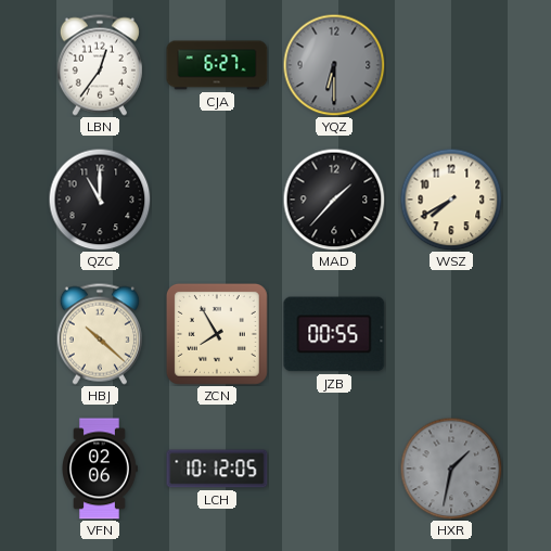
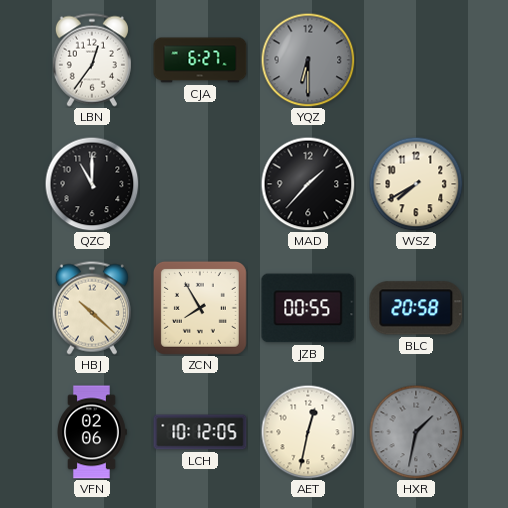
BLC: none -> 20:58 (416, 308)
AET: none -> 12:32 (308, 432)
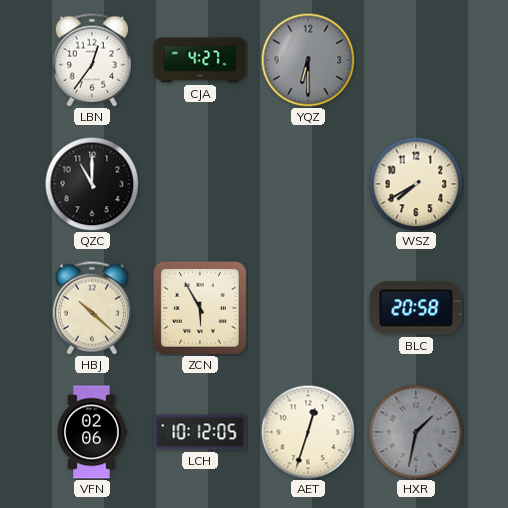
CJA: 6:27 -> 4:27 (200, 60)
MAD: 1:37 -> none (308, 184)
ZCN: 7:55 -> 5:55 (200, 308)
JZB: 00:55 -> none (308, 308)
AET: 12:32 -> 12:33 (308, 432)
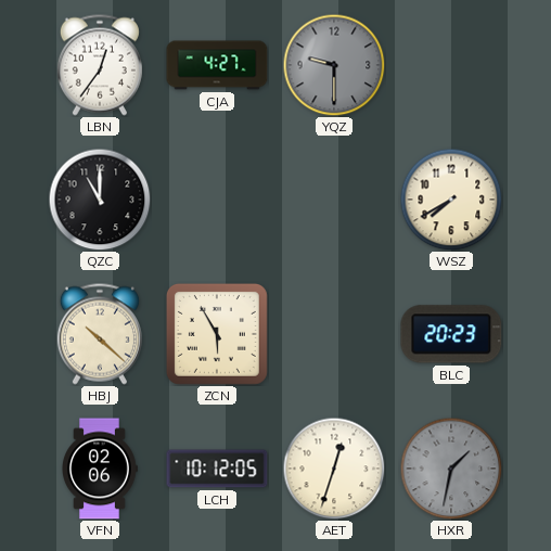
YQZ: 6:30 -> 9:30 (334, 65)
BLC: 20:58 -> 20:23 (451, 334)
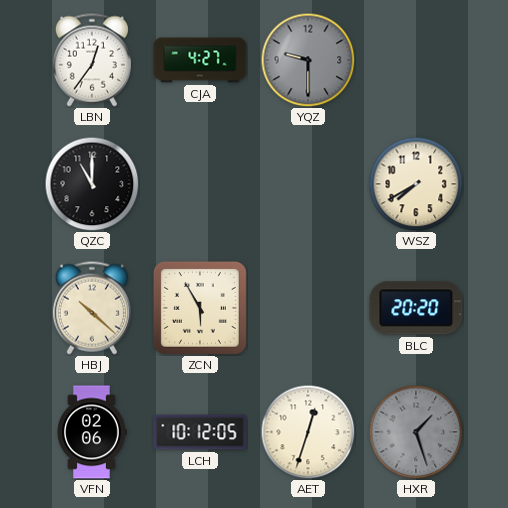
BLC: 20:23 -> 20:20 (416, 308)
HXR: 1:32 -> 1:27 (416, 432)
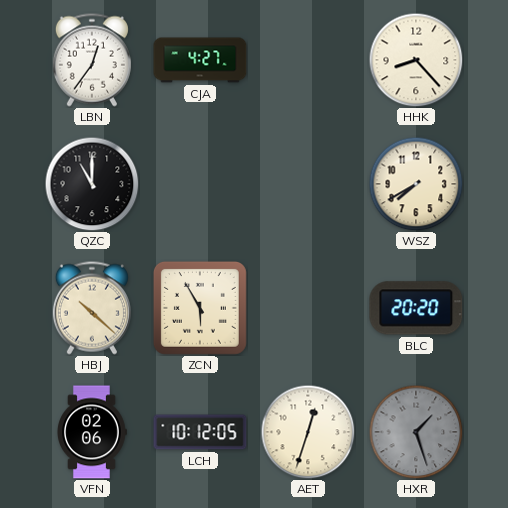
YQZ: 9:30 -> none (308, 60)
HHK: none -> 8:23 (416, 60)
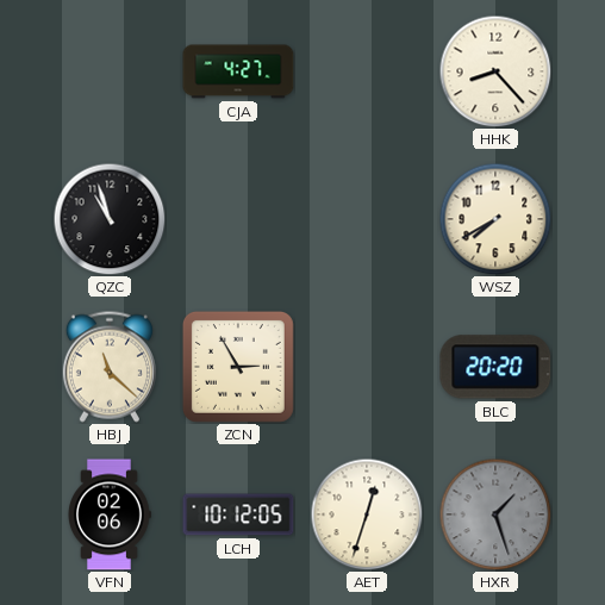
LBN: 12:36 -> none (92, 60)
QZC: 11:00 -> 10:57 (110, 219)
HBJ: 10:22 -> 11:22 (110, 367)
ZCN: 5:55 -> 2:55 (238, 367)
